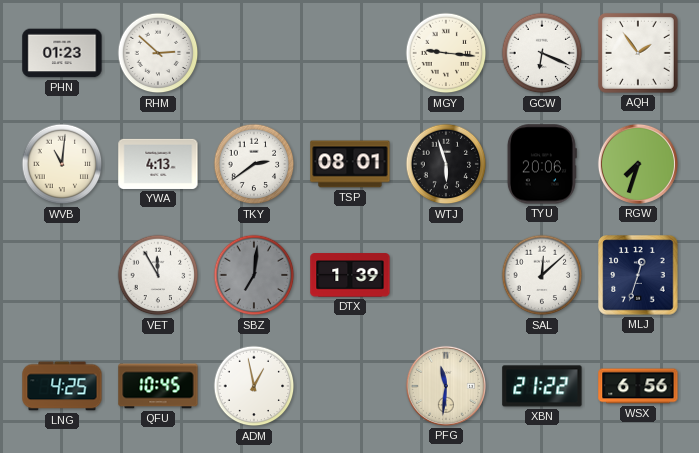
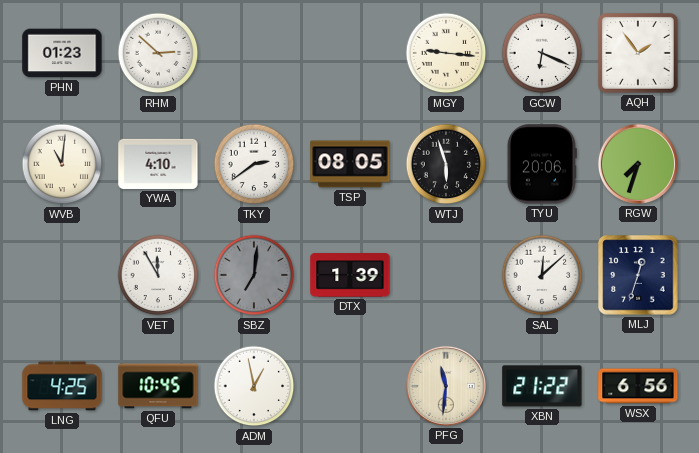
YWA: 4:13 -> 4:10 (158, 164)
TSP: 08:01 -> 08:05 (350, 164)
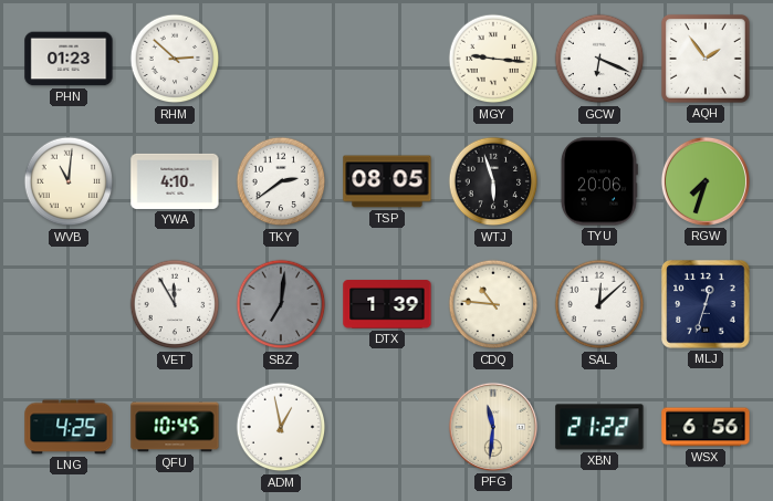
CDQ: none -> 10:46 (493, 304)
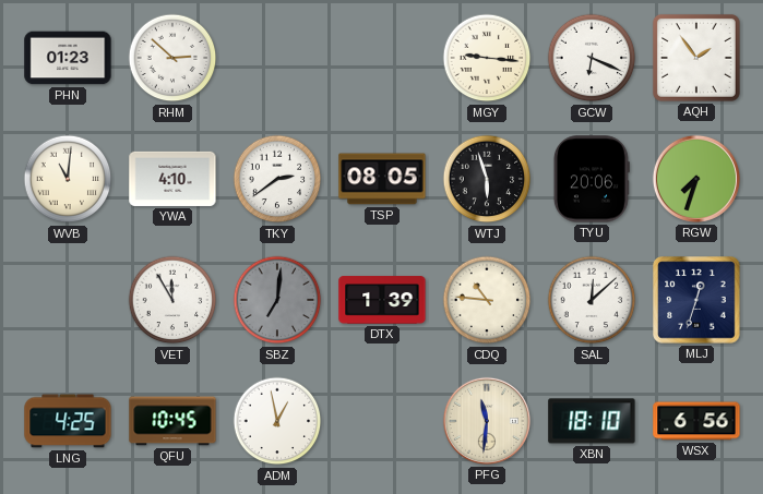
XBN: 21:22 -> 18:10 (592, 421)
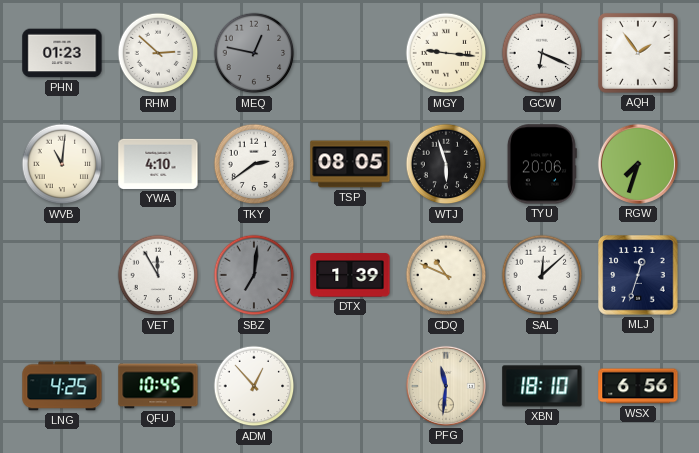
MEQ: none -> 12:47 (254, 53)
CDQ: 10:46 -> 10:49 (446, 275)
ADM: 12:58 -> 12:53 (254, 386)
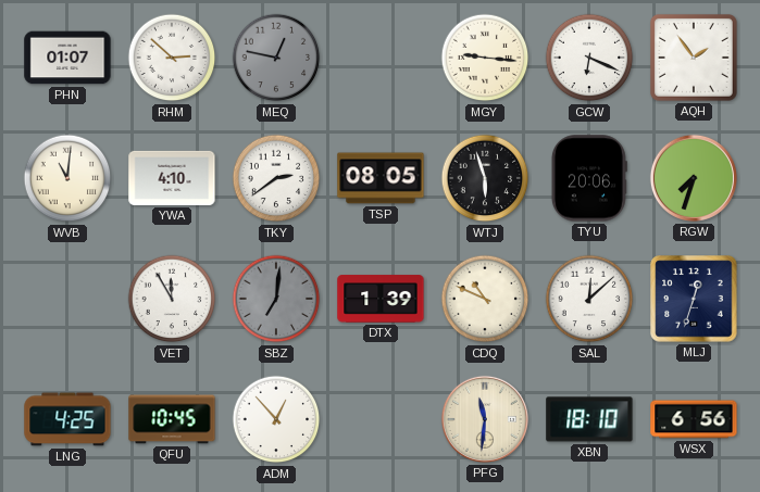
PHN: 01:23 -> 01:07 (67, 58)
